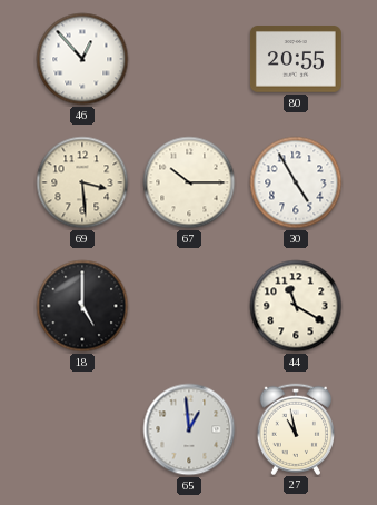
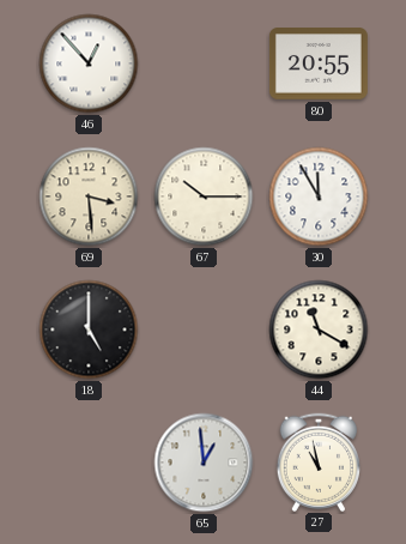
30: 4:55 -> 11:55 (319, 197)
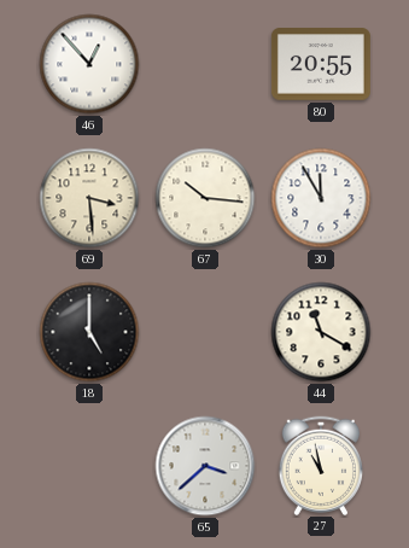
67: 10:15 -> 10:16 (205, 198)
65: 12:59 -> 3:38 (205, 466)
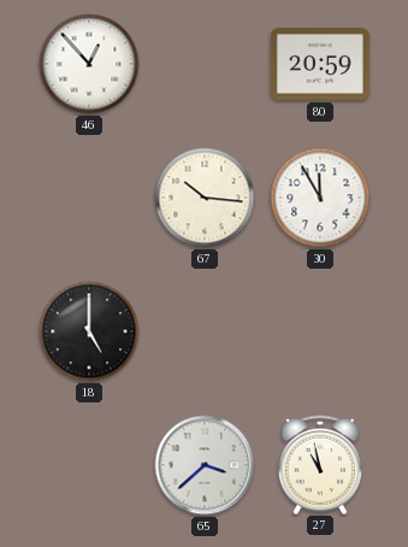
80: 20:55 -> 20:59 (320, 64)
69: 3:29 -> none (89, 198)
44: 11:20 -> none (321, 332)
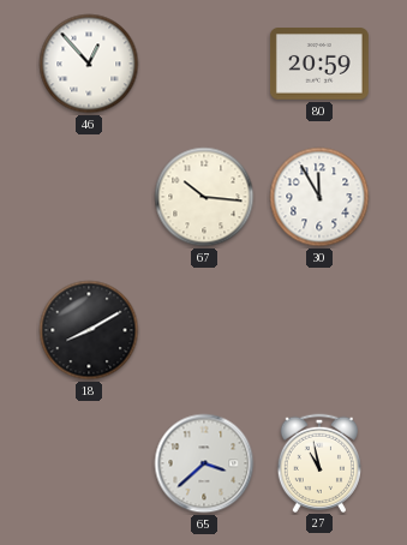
18: 5:00 -> 8:10 (89, 330)
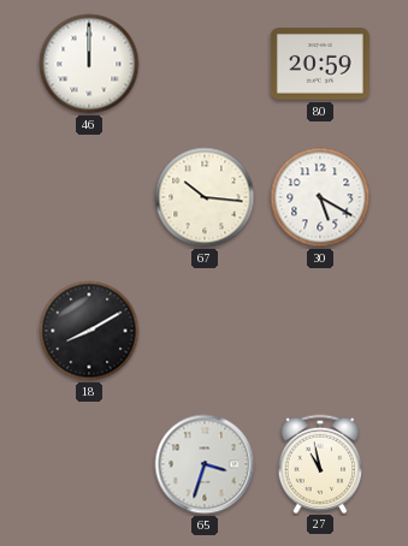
46: 12:53 -> 12:00 (89, 64)
30: 11:55 -> 5:20 (320, 197)
65: 3:38 -> 3:33 (205, 464)
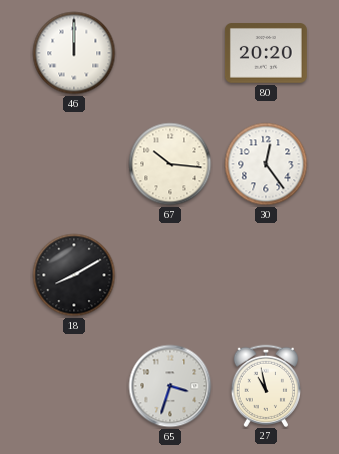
80: 20:59 -> 20:20 (266, 53)
30: 5:20 -> 12:24 (266, 164)
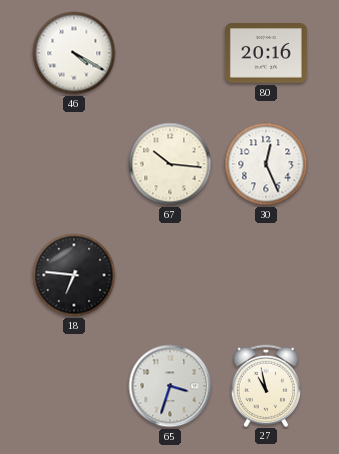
46: 12:00 -> 4:20 (74, 53)
80: 20:20 -> 20:16 (266, 53)
30: 12:24 -> 12:26 (266, 164)
18: 8:10 -> 6:46 (74, 275)
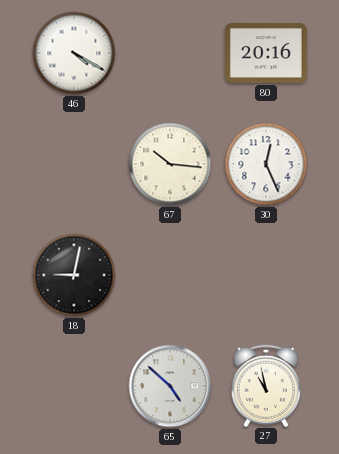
18: 6:46 -> 9:02 (74, 275)
65: 3:33 -> 4:52 (170, 386)
